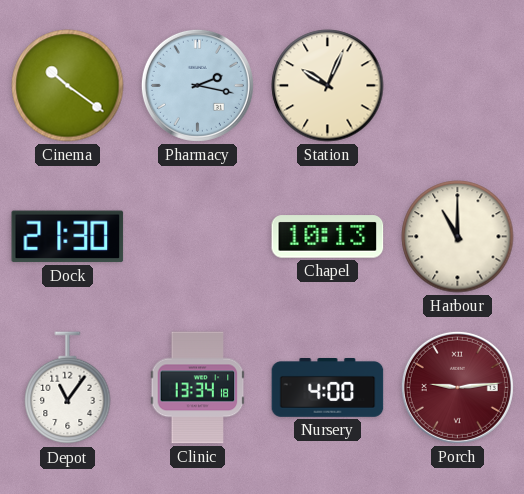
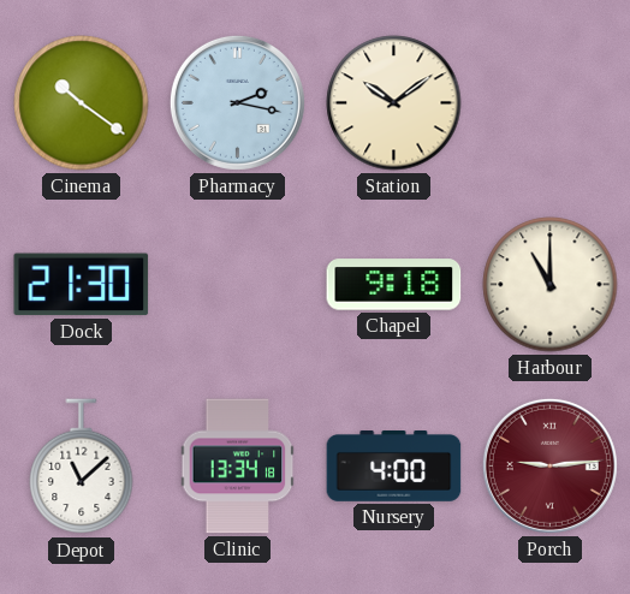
Station: 10:04 -> 10:09 (394, 103)
Chapel: 10:13 -> 9:18 (394, 285)
Depot: 11:06 -> 11:08 (82, 467)
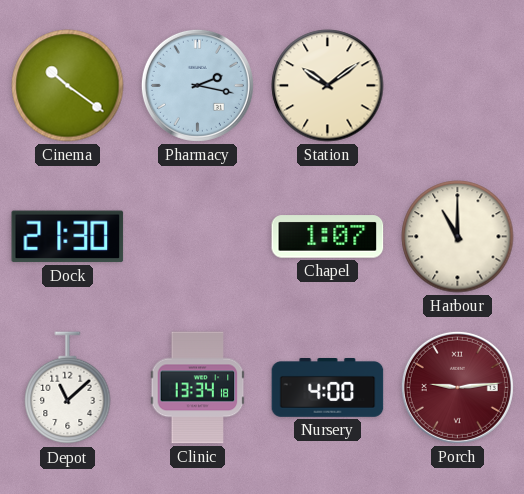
Chapel: 9:18 -> 1:07 (328, 237)
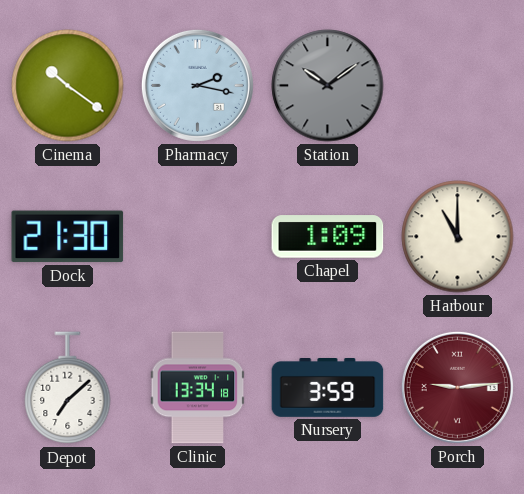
Station dial: cream -> grey (328, 86)
Chapel: 1:07 -> 1:09 (328, 237)
Depot: 11:08 -> 7:08 (68, 388)
Nursery: 4:00 -> 3:59 (328, 388)
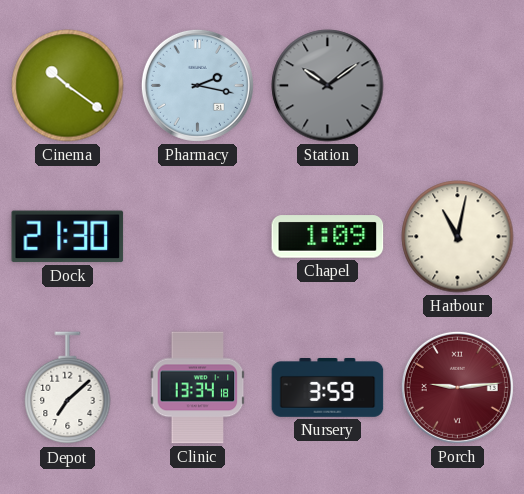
Harbour: 11:00 -> 11:02 (458, 237)
